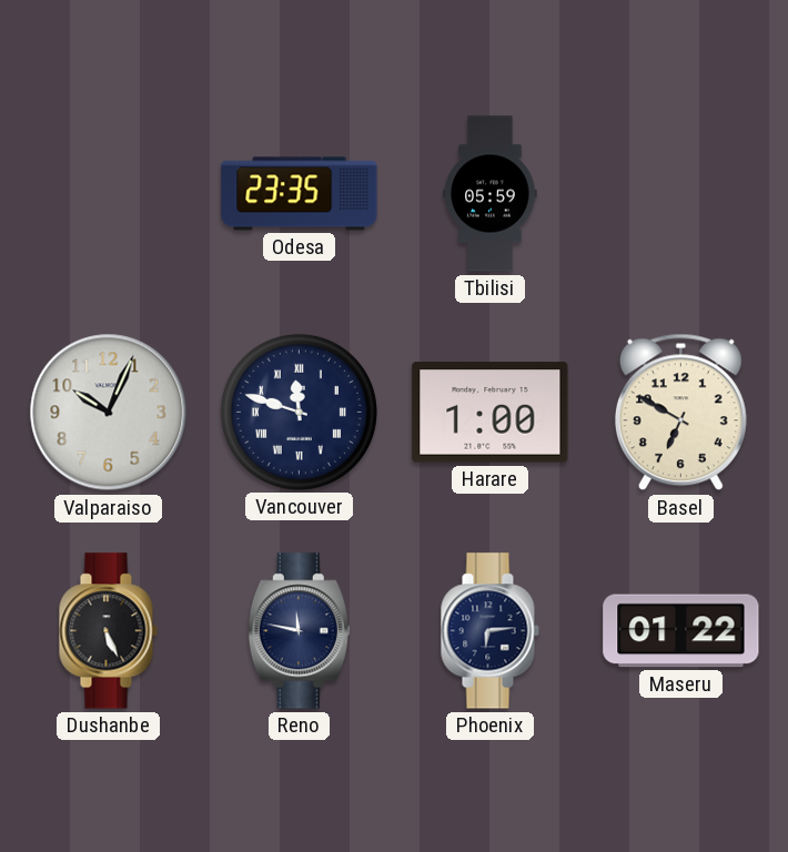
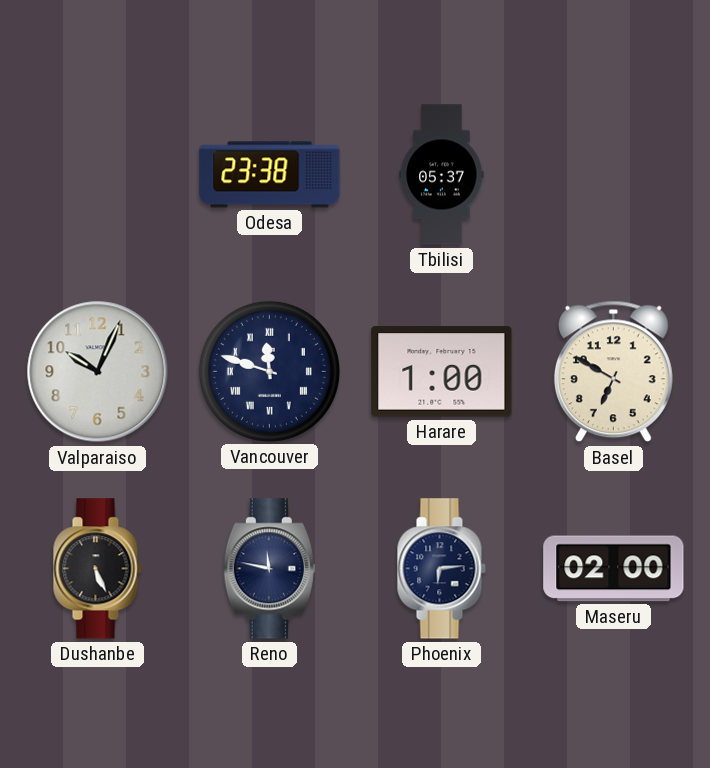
Odesa: 23:35 -> 23:38 (270, 175)
Tbilisi: 05:59 -> 05:37 (442, 175)
Maseru: 01:22 -> 02:00 (614, 569)
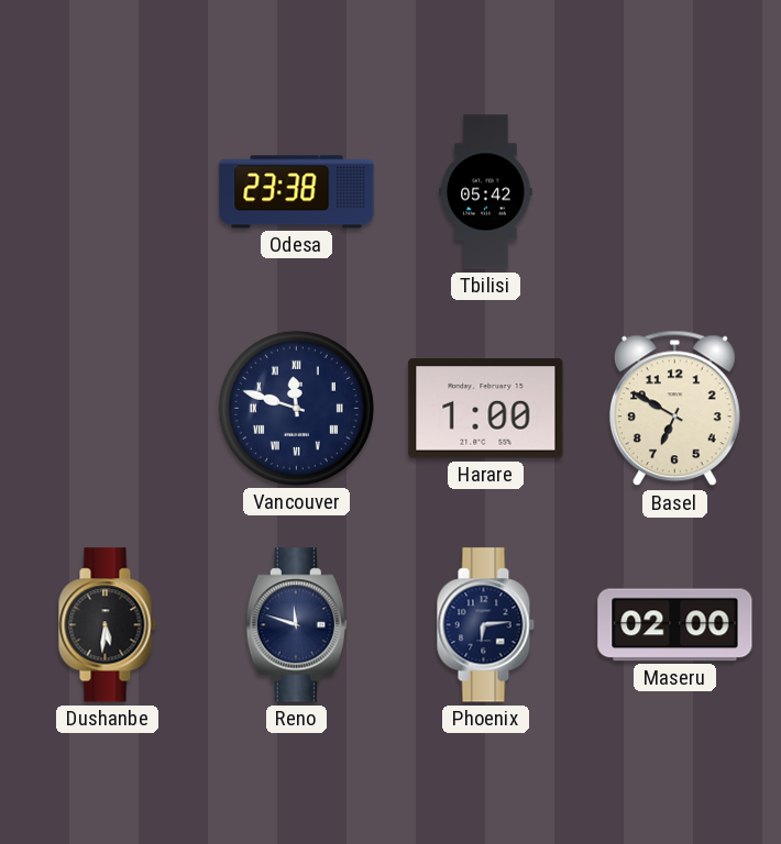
Tbilisi: 05:37 -> 05:42 (486, 192)
Valparaiso: 10:04 -> none (98, 372)
Dushanbe: 5:26 -> 5:31 (107, 625)
Reno: 11:47 -> 11:48 (296, 625)
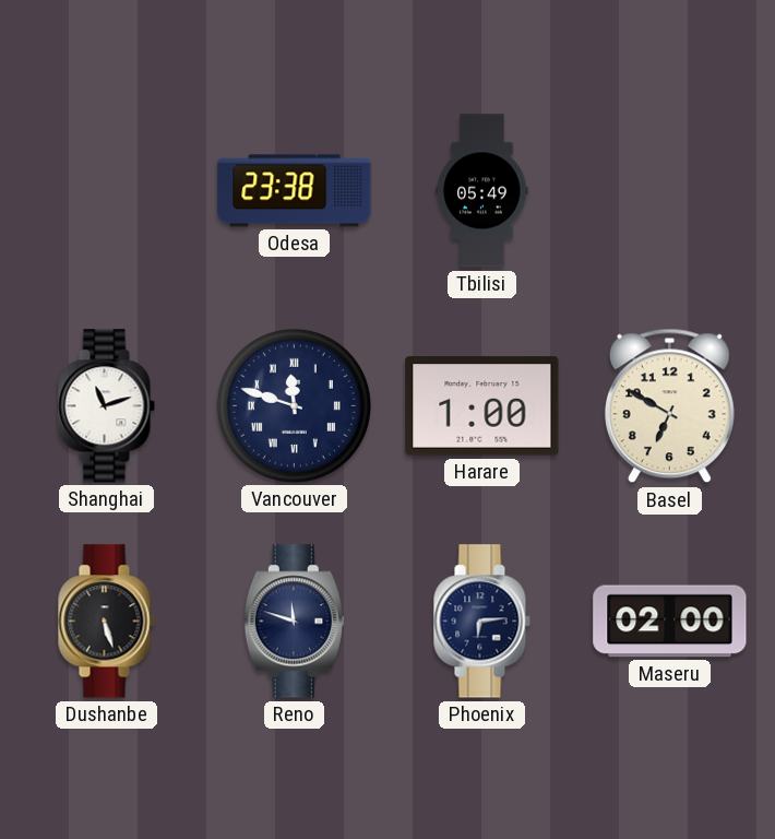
Tbilisi: 05:42 -> 05:49 (482, 191)
Shanghai: none -> 11:12 (106, 406)
Dushanbe: 5:31 -> 5:27 (106, 622)
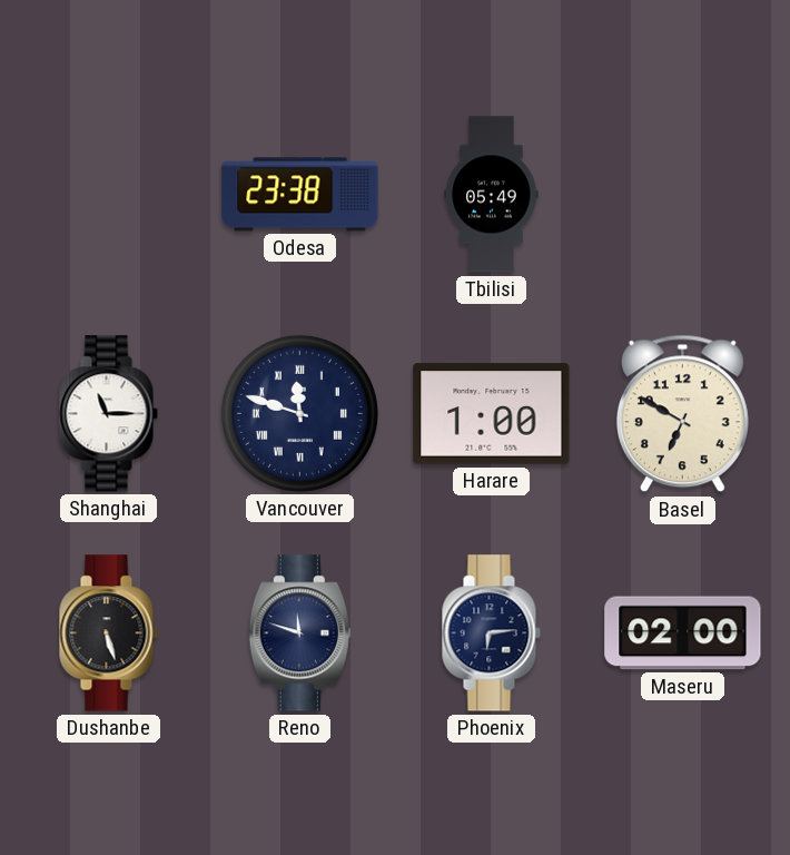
Shanghai: 11:12 -> 11:15 (108, 414)
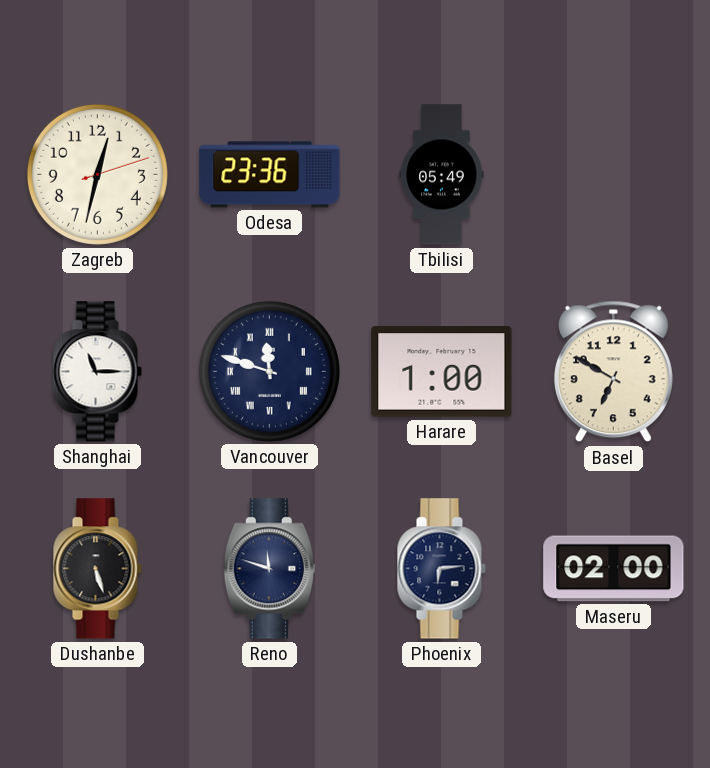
Zagreb: none -> 12:32 (97, 174)
Odesa: 23:38 -> 23:36 (270, 175)
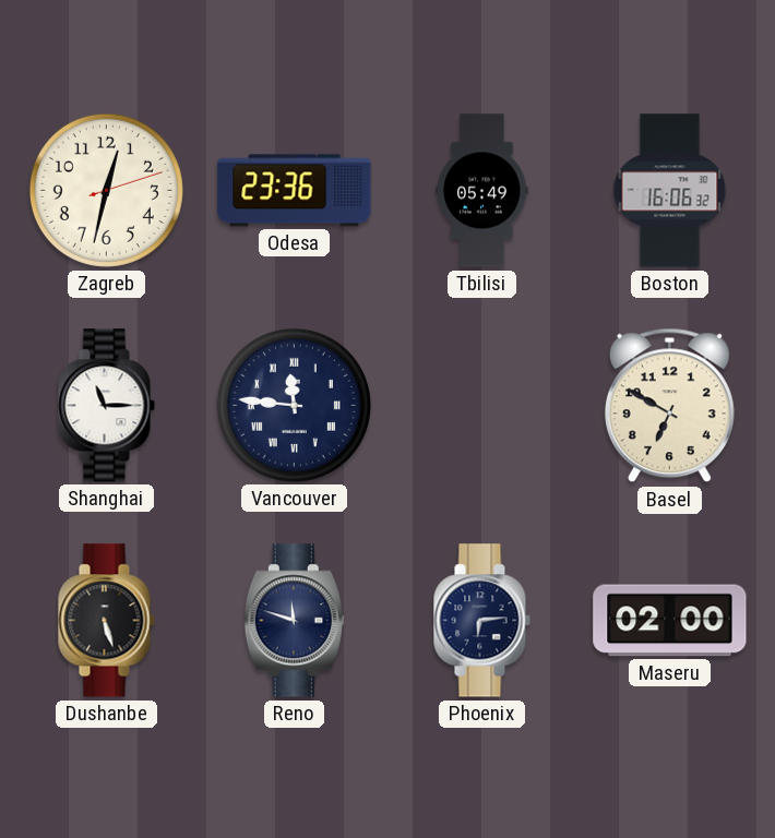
Boston: none -> 16:06 (670, 191)
Vancouver: 11:48 -> 11:46 (294, 405)
Harare: 1:00 -> none (442, 372)
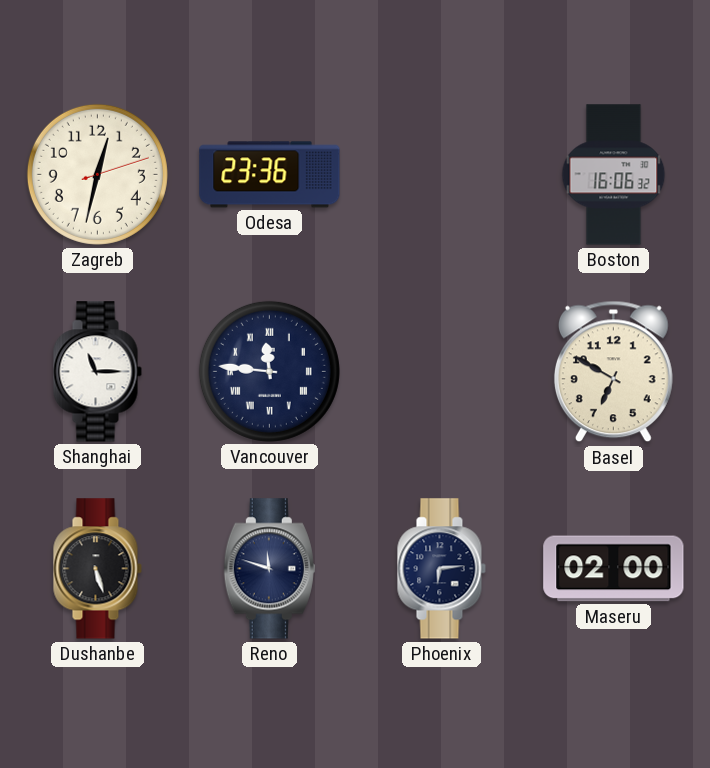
Tbilisi: 05:49 -> none (482, 191)
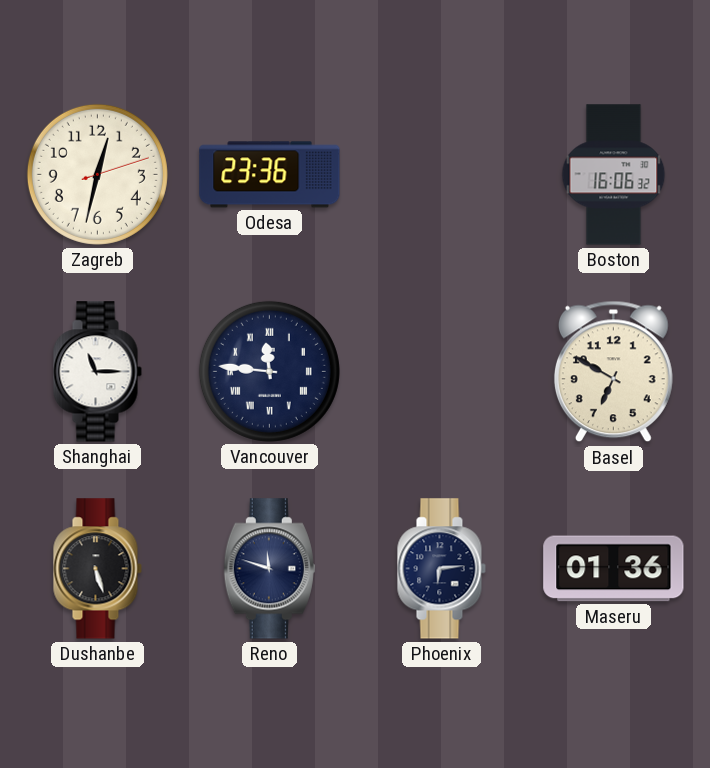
Maseru: 02:00 -> 01:36 (614, 569)
